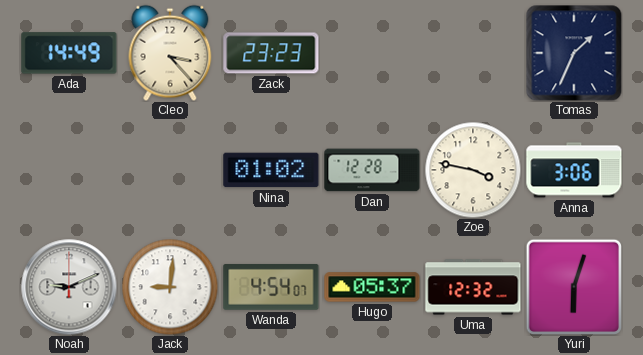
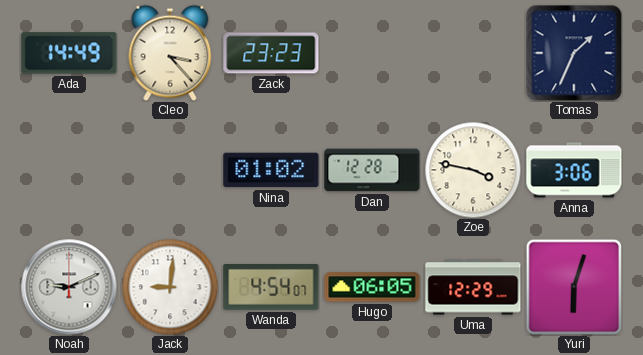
Hugo: 05:37 -> 06:05 (372, 287)
Uma: 12:32 -> 12:29 (473, 287)
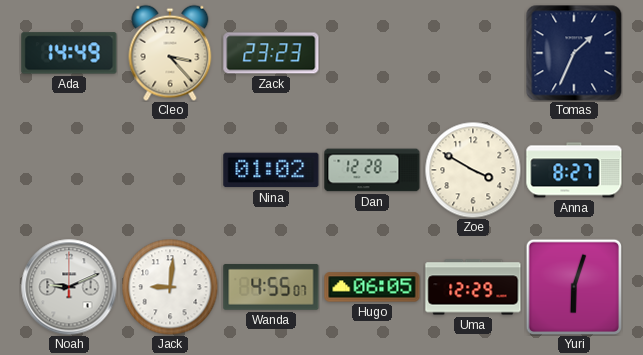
Zoe: 3:47 -> 3:50 (473, 170)
Anna: 3:06 -> 8:27 (574, 170)
Wanda: 4:54 -> 4:55 (271, 287)
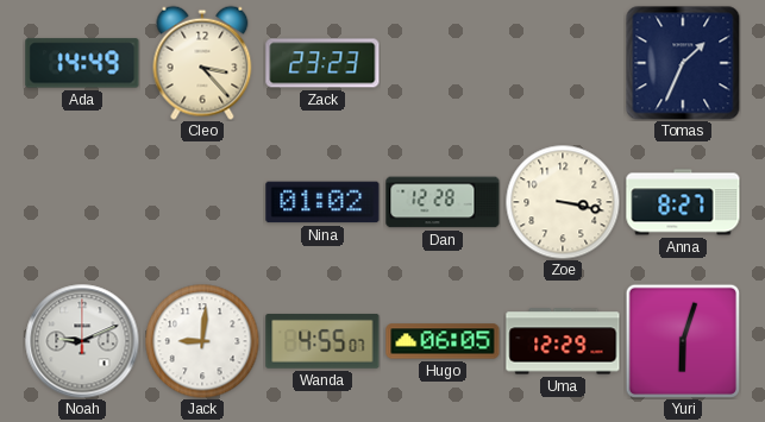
Zoe: 3:50 -> 3:17 (563, 202)
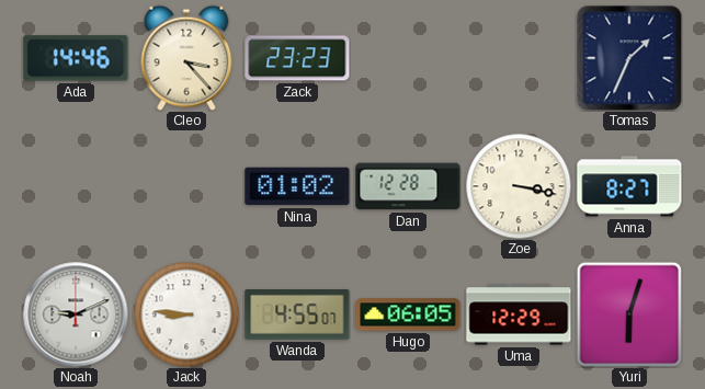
Ada: 14:49 -> 14:46 (76, 58)
Jack: 9:01 -> 8:46 (186, 314)
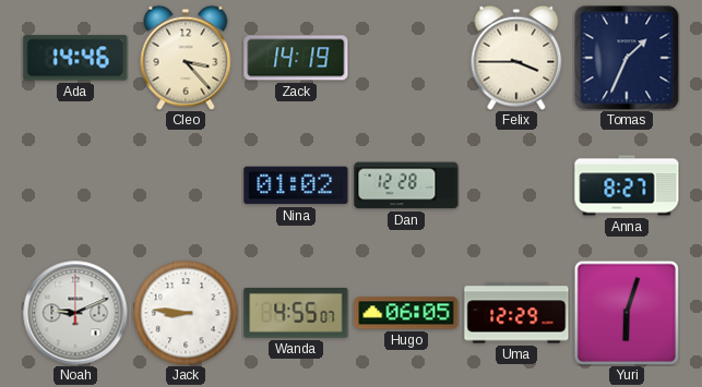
Zack: 23:23 -> 14:19 (296, 58)
Felix: none -> 3:45 (516, 58)
Zoe: 3:17 -> none (519, 186)
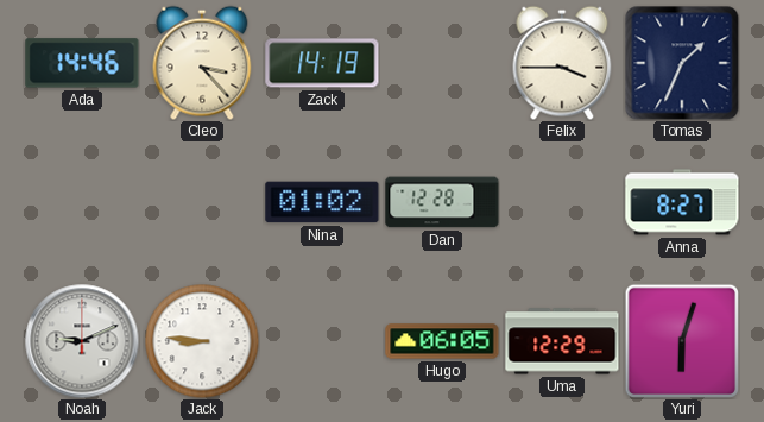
Wanda: 4:55 -> none (296, 313)
